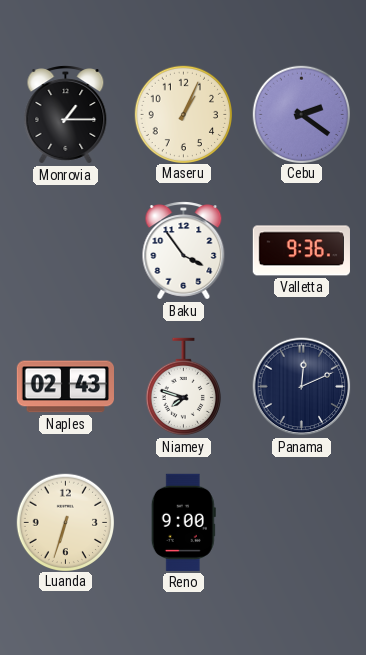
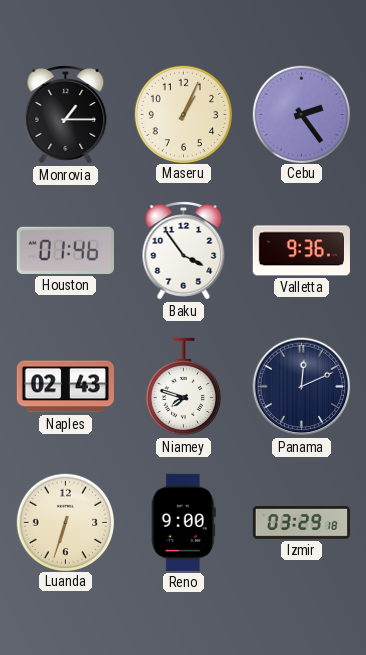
Cebu: 2:21 -> 2:24 (301, 114)
Houston: none -> 01:46 (65, 250)
Izmir: none -> 03:29 (301, 523)
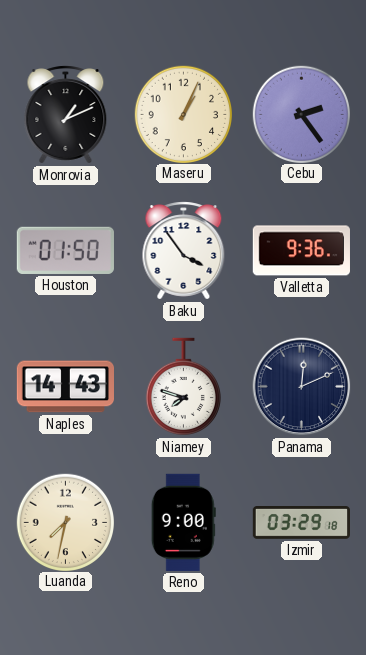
Monrovia: 1:15 -> 1:11 (66, 115)
Houston: 01:46 -> 01:50 (65, 250)
Naples: 02:43 -> 14:43 (65, 387)
Luanda: 6:33 -> 7:32 (65, 522)
